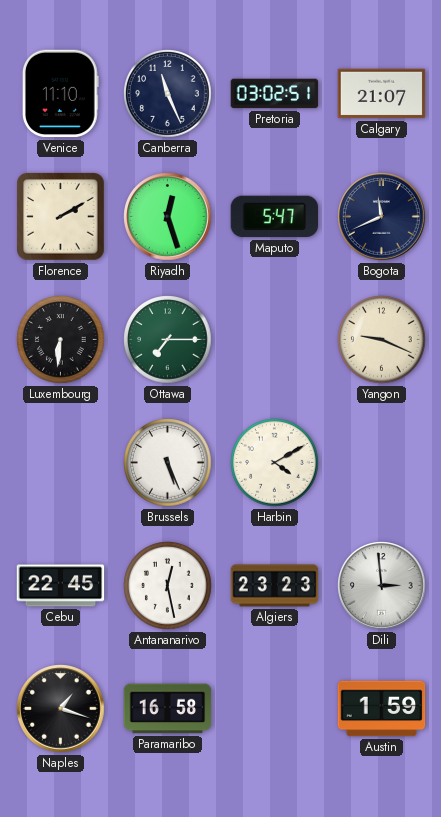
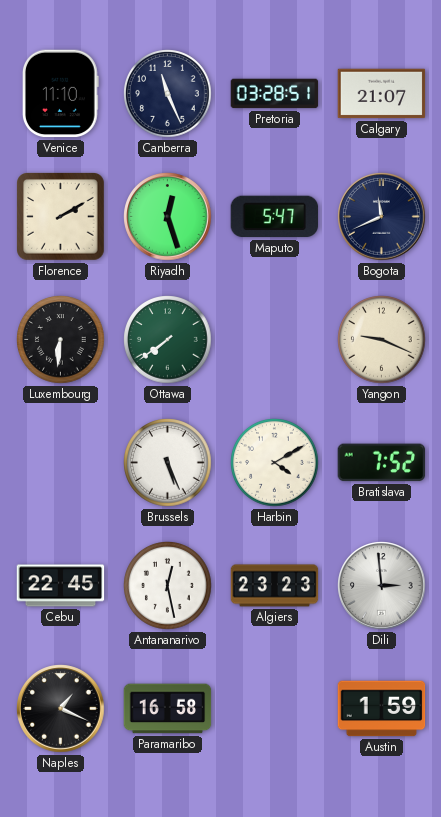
Pretoria: 03:02 -> 03:28 (275, 94)
Ottawa: 7:15 -> 7:39 (168, 340)
Bratislava: none -> 7:52 (382, 463)
Naples: 1:18 -> 1:19 (61, 709)
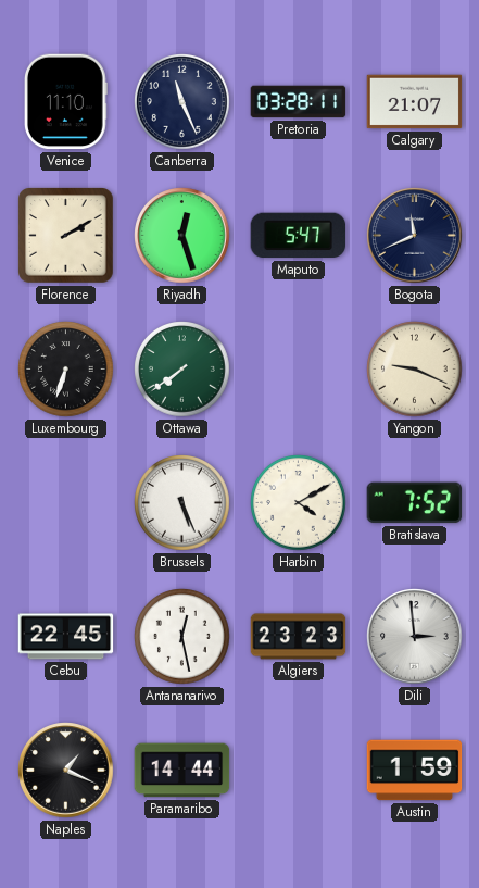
Pretoria: 03:28:51 -> 03:28:11 (299, 102)
Luxembourg: 6:31 -> 6:33 (66, 370)
Paramaribo: 16:58 -> 14:44 (182, 771)
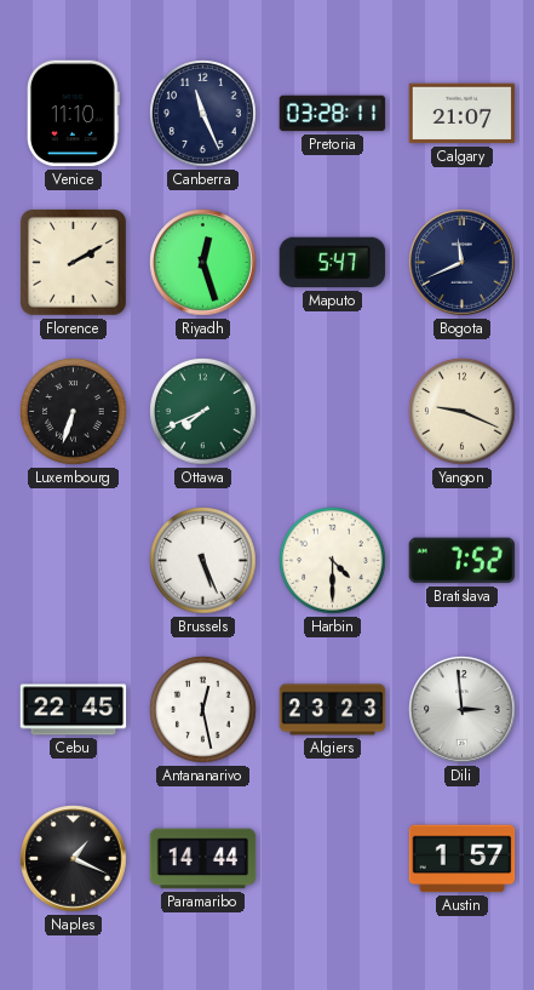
Ottawa: 7:39 -> 7:41 (203, 412)
Harbin: 4:10 -> 4:30 (333, 561)
Austin: 1:59 -> 1:57 (463, 859)
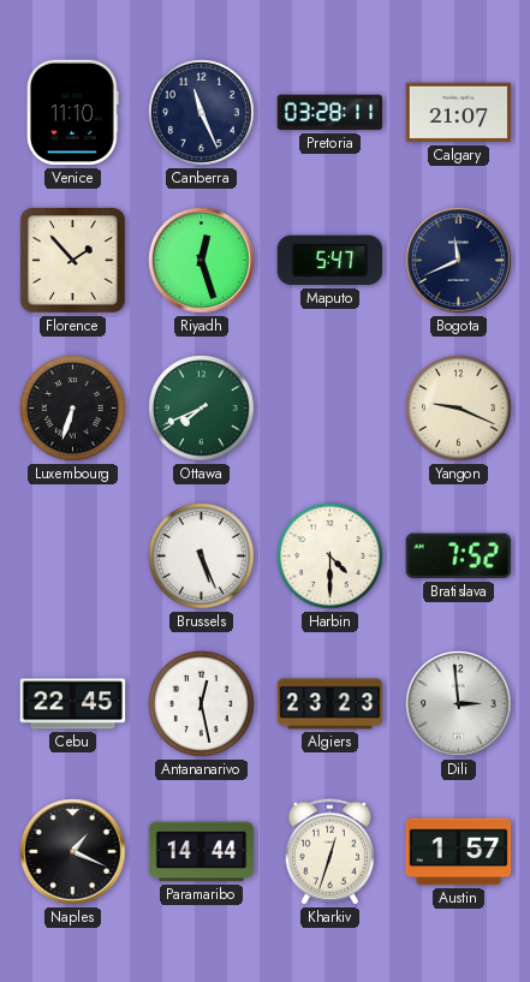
Florence: 2:10 -> 1:53 (73, 261)
Kharkiv: none -> 12:33 (329, 852)
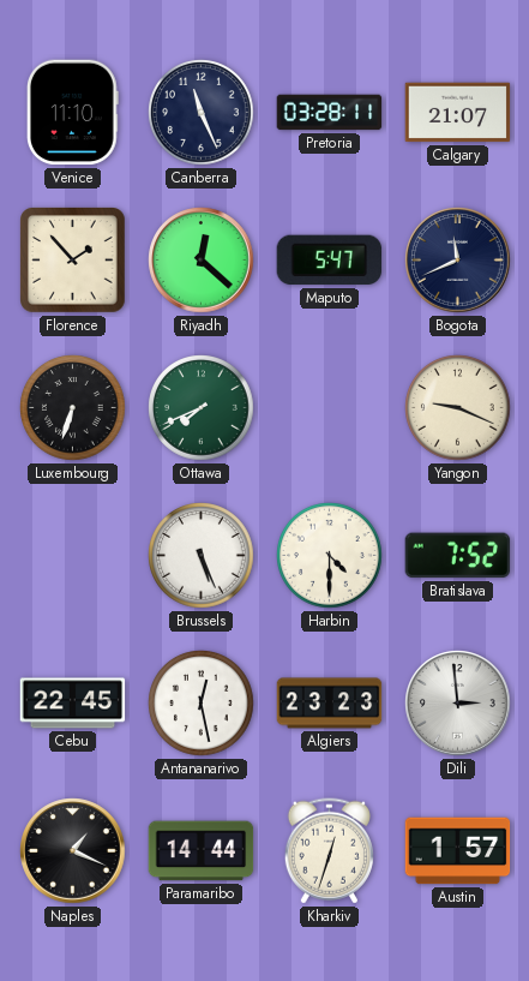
Riyadh: 12:27 -> 12:22 (202, 261)
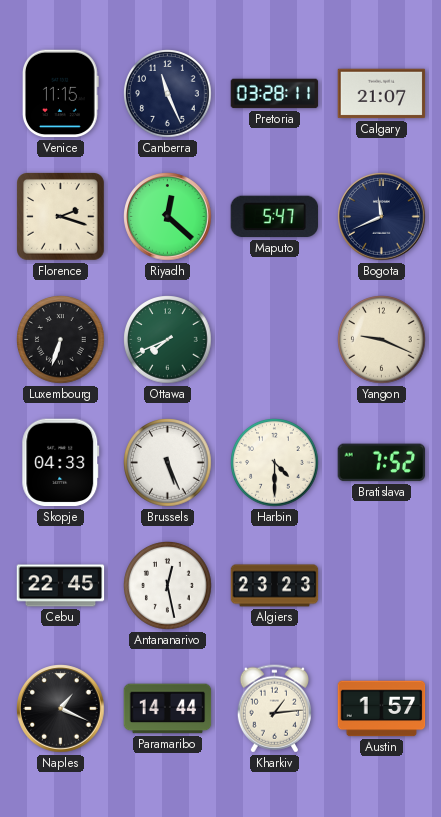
Venice: 11:10 -> 11:15 (60, 94)
Florence: 1:53 -> 2:18 (61, 217)
Skopje: none -> 04:33 (61, 463)
Dili: 2:59 -> none (458, 704)
Kharkiv: 12:33 -> 1:14 (274, 709)
